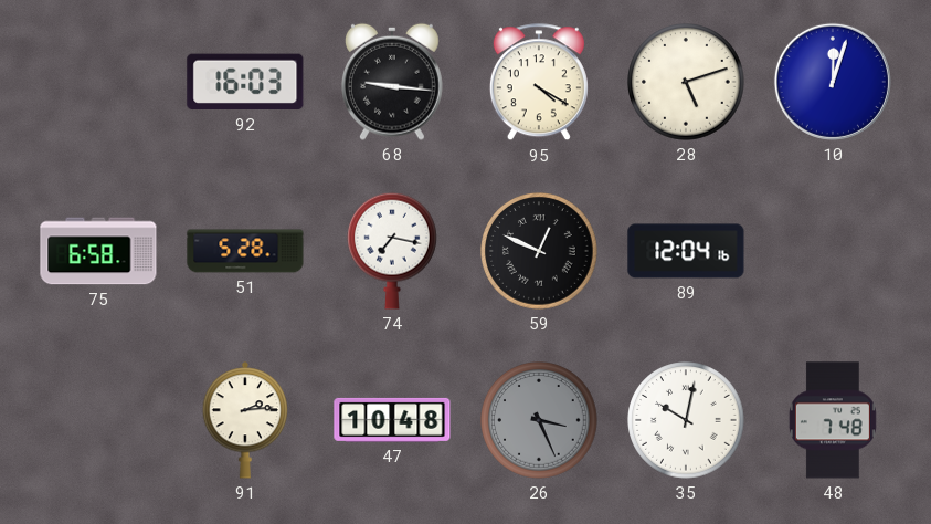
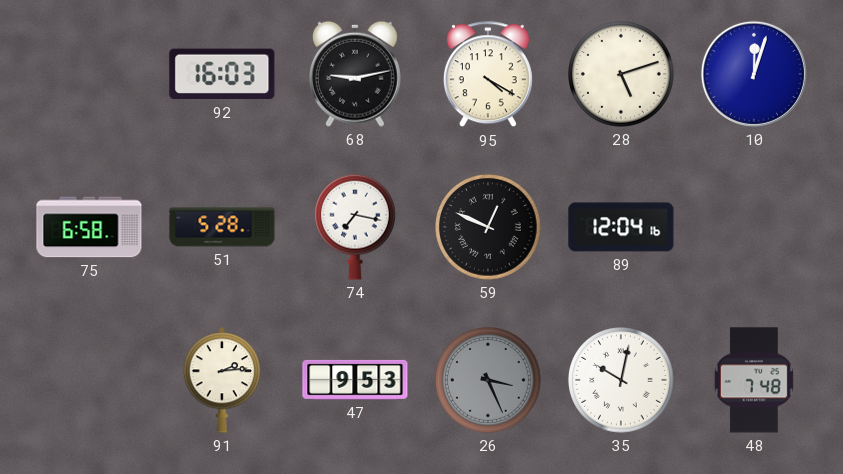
68: 9:16 -> 9:13 (355, 74)
47: 10:48 -> 9:53 (355, 380)
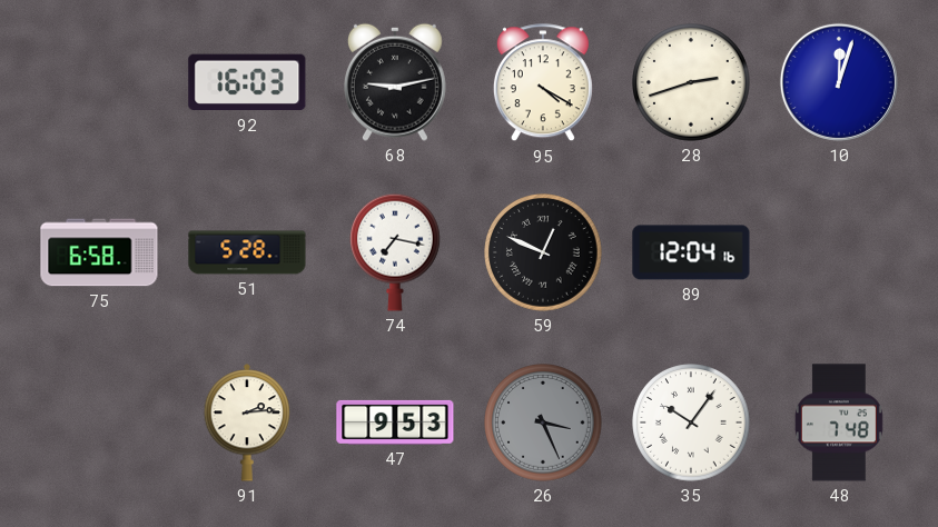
28: 5:12 -> 2:42 (691, 82)
35: 10:02 -> 10:06 (691, 422)
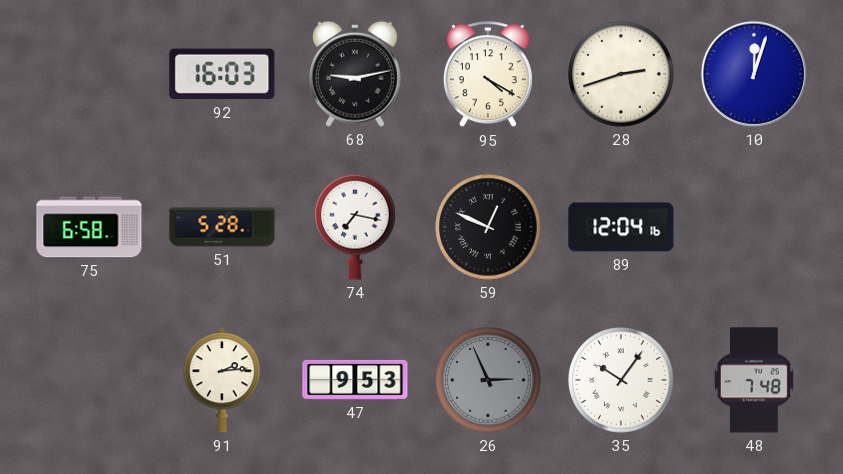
26: 3:26 -> 2:56 (488, 380)
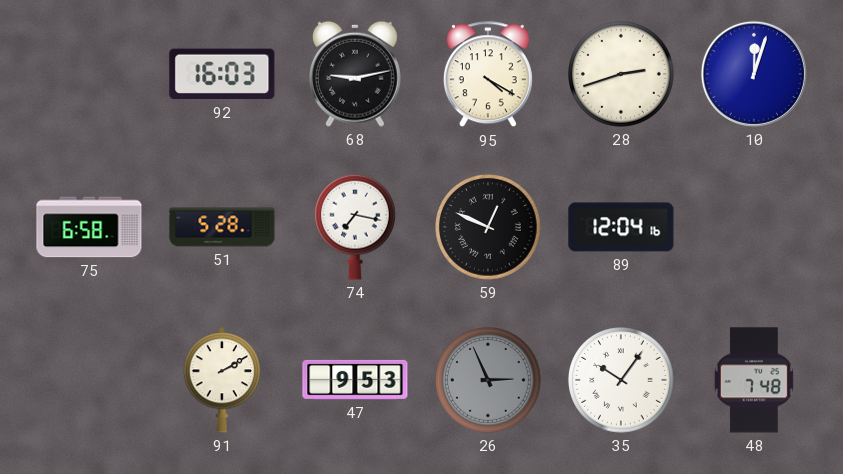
91: 2:14 -> 2:10 (222, 380)
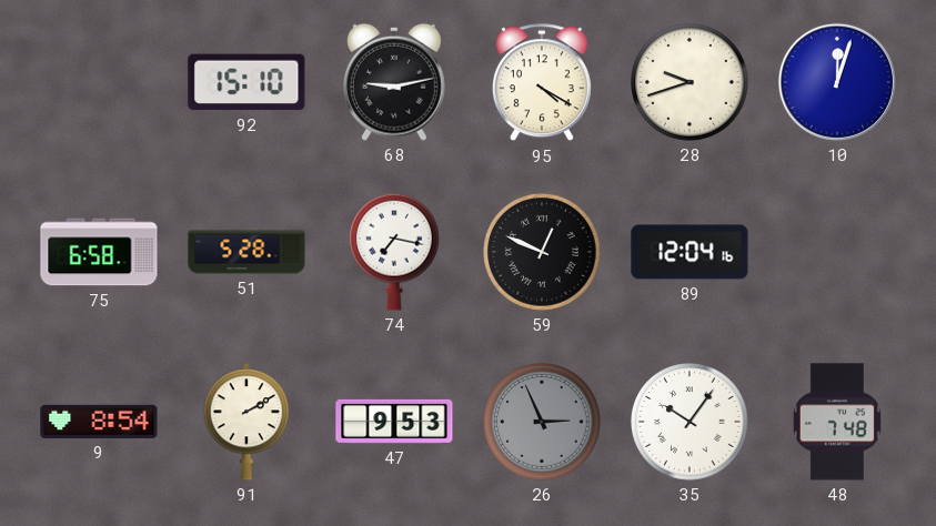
92: 16:03 -> 15:10 (246, 82)
28: 2:42 -> 9:42 (690, 82)
9: none -> 8:54 (99, 422)
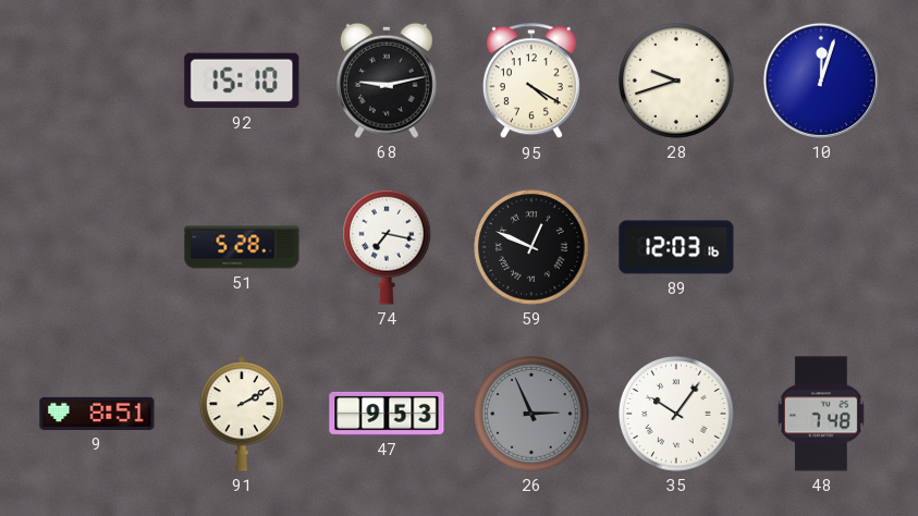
75: 6:58 -> none (99, 252)
89: 12:04 -> 12:03 (676, 247)
9: 8:54 -> 8:51 (97, 414)
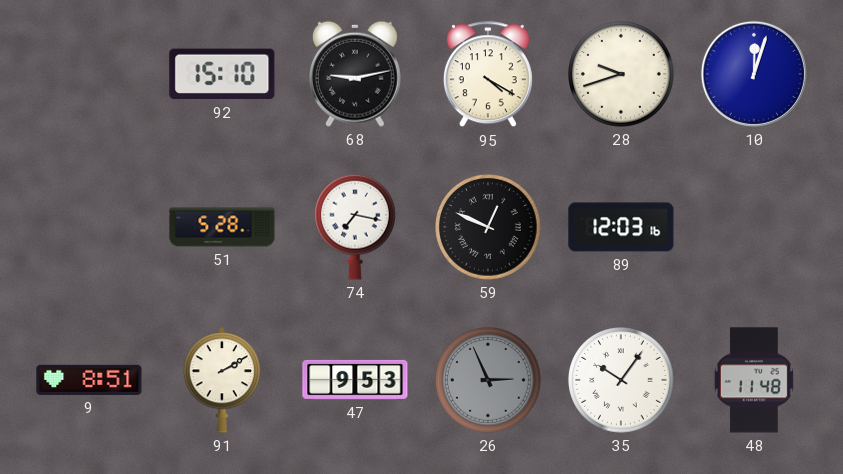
48: 7:48 -> 11:48 (754, 380)
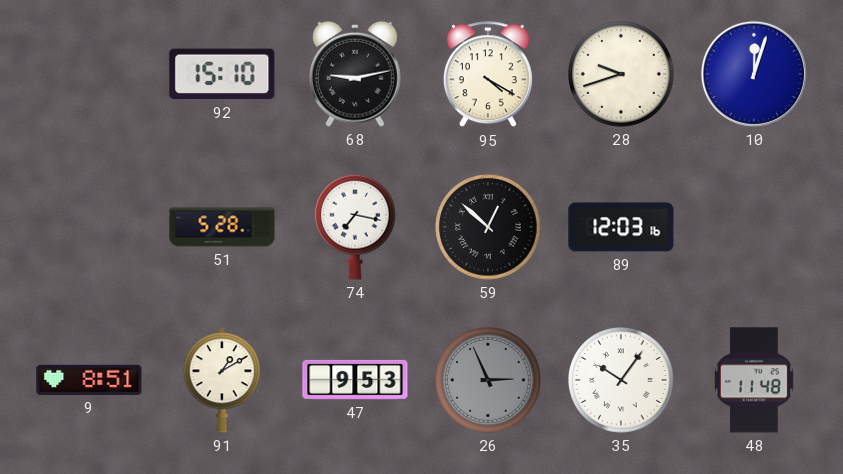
59: 12:49 -> 12:52 (488, 227)
91: 2:10 -> 1:10 (222, 380)
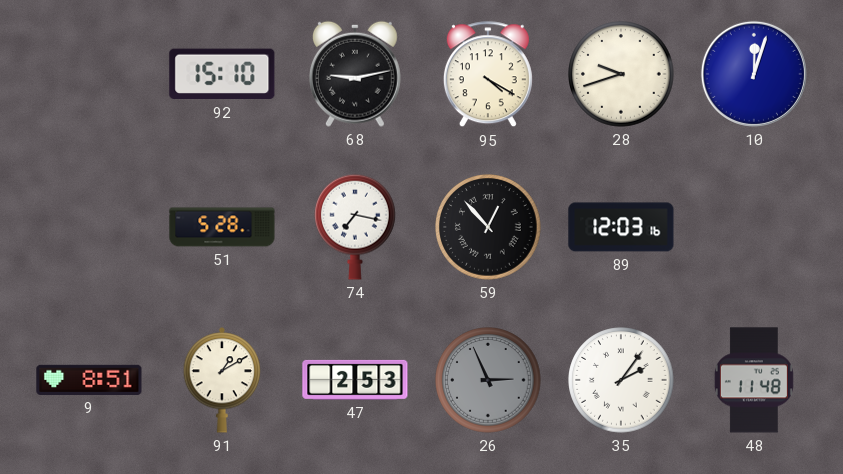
59: 12:52 -> 12:53 (488, 227)
47: 9:53 -> 2:53 (355, 380)
35: 10:06 -> 2:06 (621, 380)
